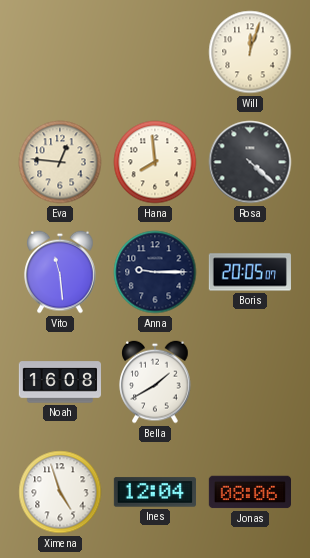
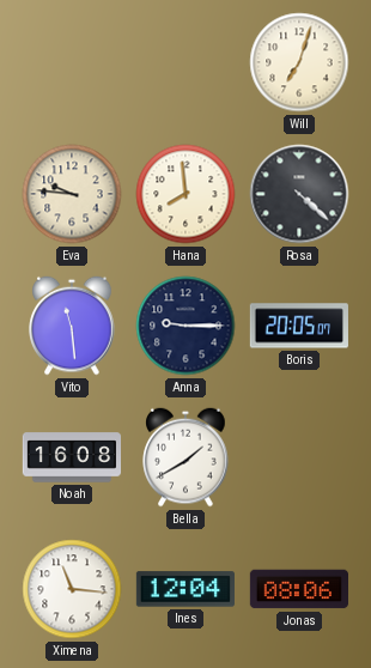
Will: 12:03 -> 7:03 (299, 62)
Eva: 12:46 -> 9:46 (72, 194)
Ximena: 4:57 -> 11:16 (72, 589)
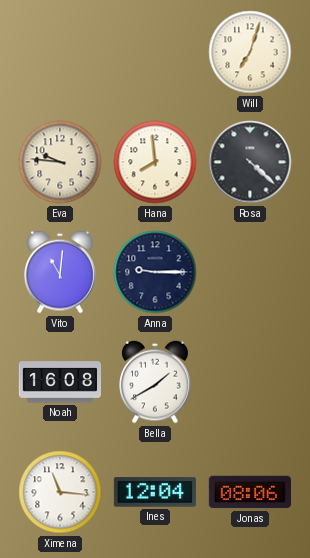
Vito: 11:29 -> 11:01 (60, 272)
Boris: 20:05 -> none (299, 326)
